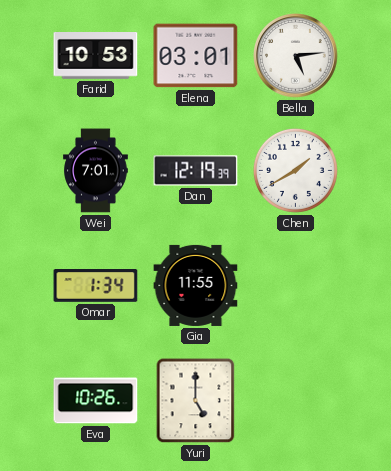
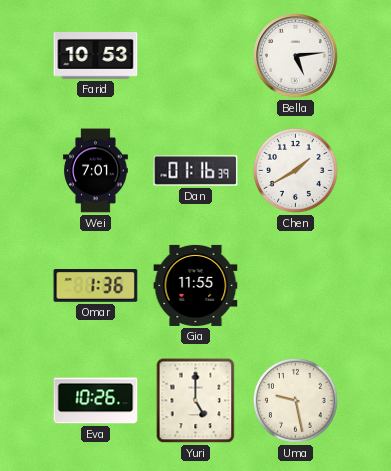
Elena: 03:01 -> none (196, 56)
Dan: 12:19 -> 01:16 (196, 171)
Omar: 1:34 -> 1:36 (96, 286)
Uma: none -> 9:28 (295, 400)
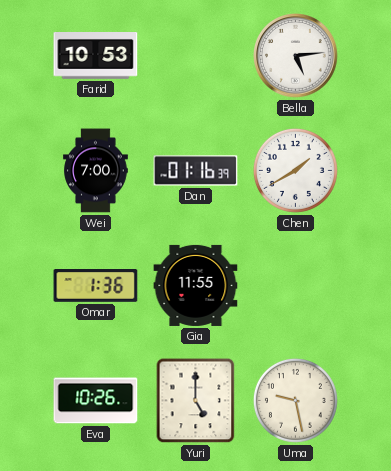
Wei: 7:01 -> 7:00 (96, 171)
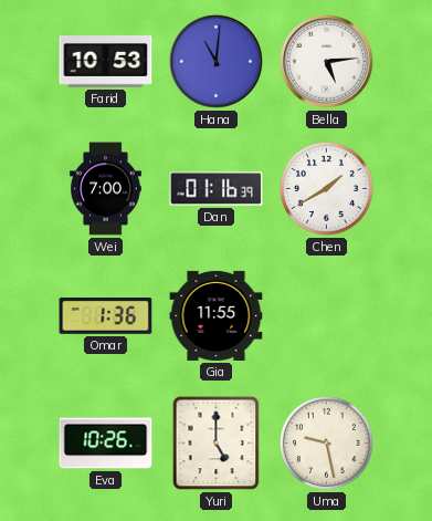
Hana: none -> 11:01 (217, 62)
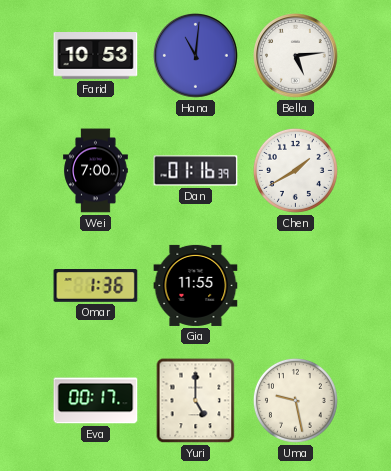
Eva: 10:26 -> 00:17 (96, 401)
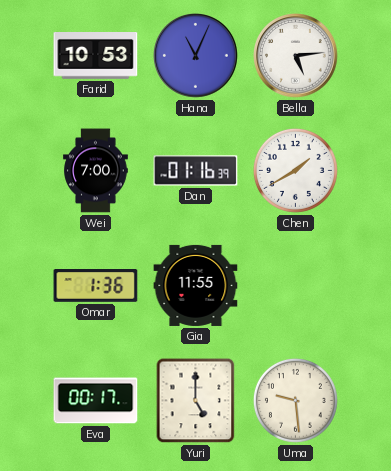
Hana: 11:01 -> 11:04 (196, 56)
Uma: 9:28 -> 9:29 (295, 400)
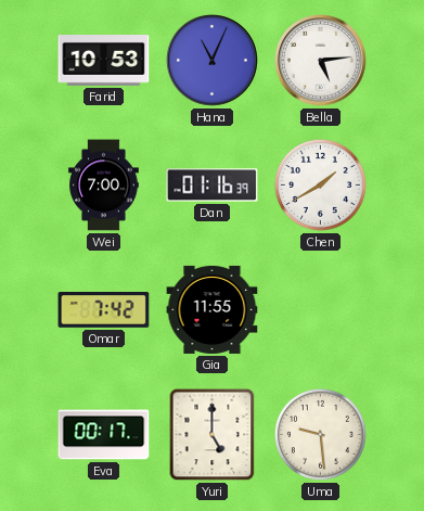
Omar: 1:36 -> 7:42 (104, 310)
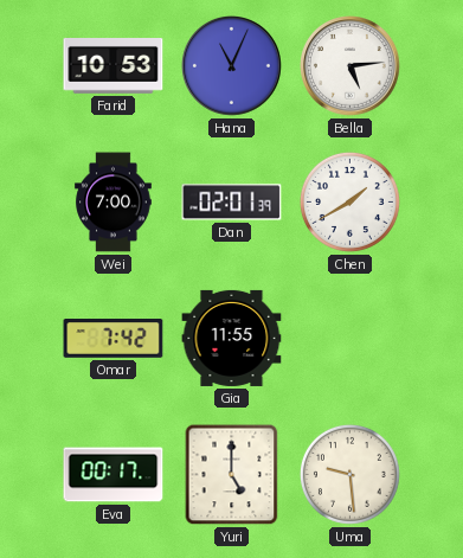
Dan: 01:16 -> 02:01 (232, 203)
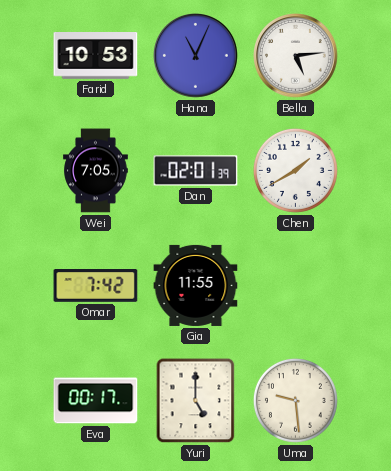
Wei: 7:00 -> 7:05 (96, 171)
